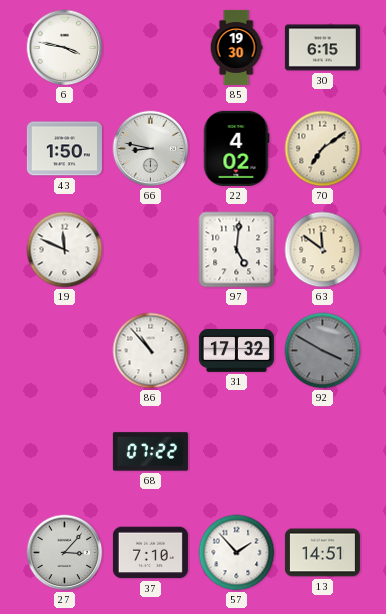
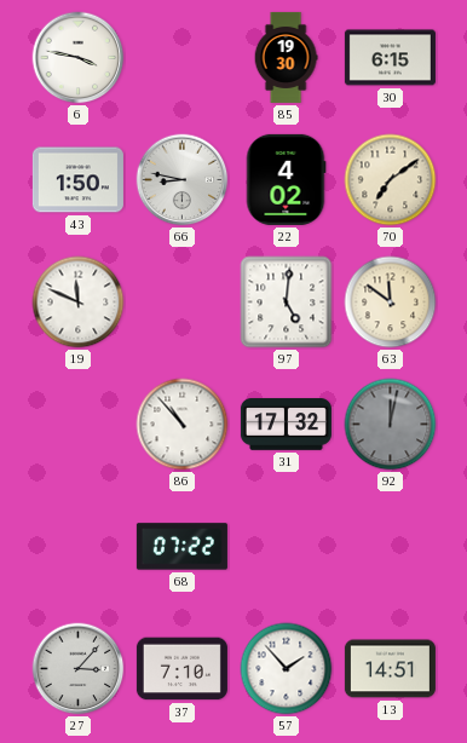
92: 3:50 -> 12:02 (391, 425)
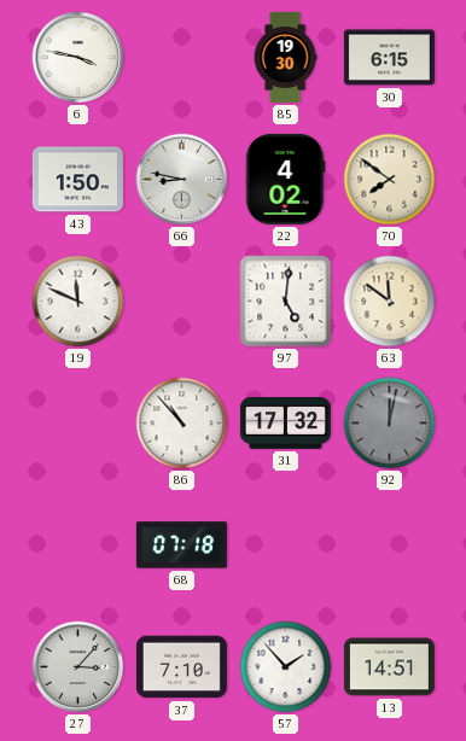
70: 7:09 -> 7:51 (390, 180)
68: 07:22 -> 07:18 (181, 545)
